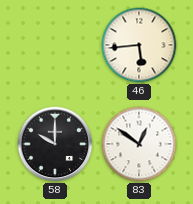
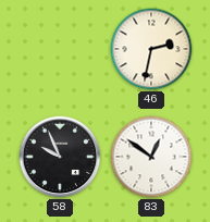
46: 5:44 -> 2:32 (151, 49)
58: 10:00 -> 9:56 (60, 157)
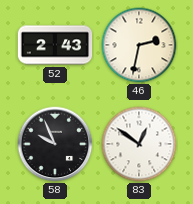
52: none -> 2:43 (55, 45)
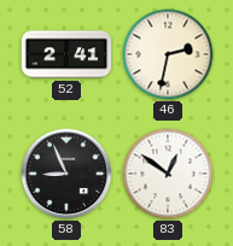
52: 2:43 -> 2:41 (66, 54)
58: 9:56 -> 8:56 (66, 174)
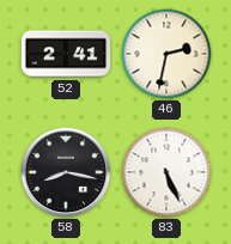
58: 8:56 -> 8:17 (66, 172)
83: 12:51 -> 5:26 (166, 172)
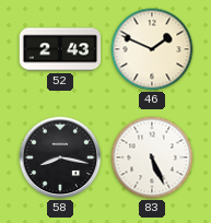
52: 2:41 -> 2:43 (60, 49)
46: 2:32 -> 1:49 (152, 49)
